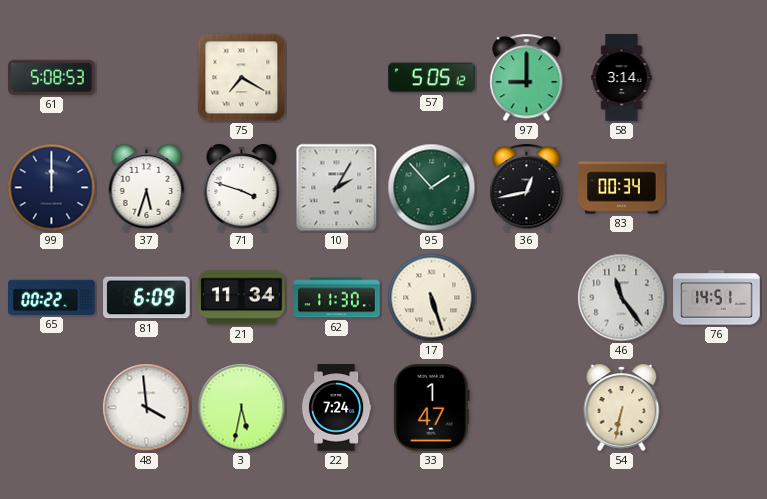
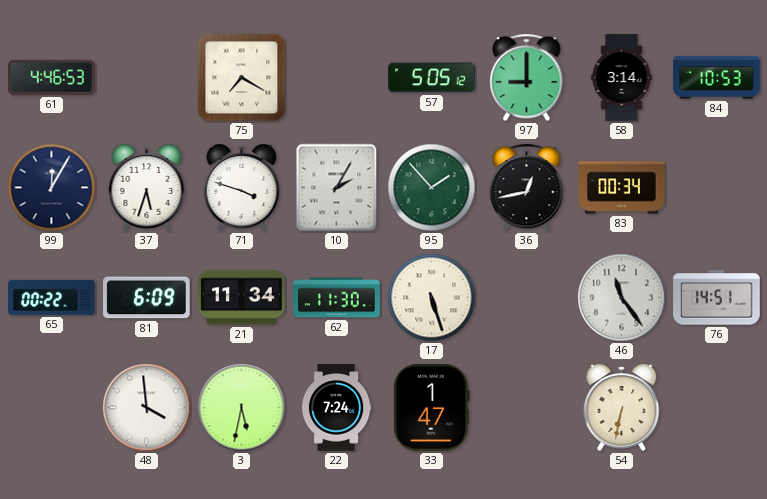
61: 5:08 -> 4:46 (52, 77)
84: none -> 10:53 (717, 78)
99: 12:00 -> 12:05 (52, 188)
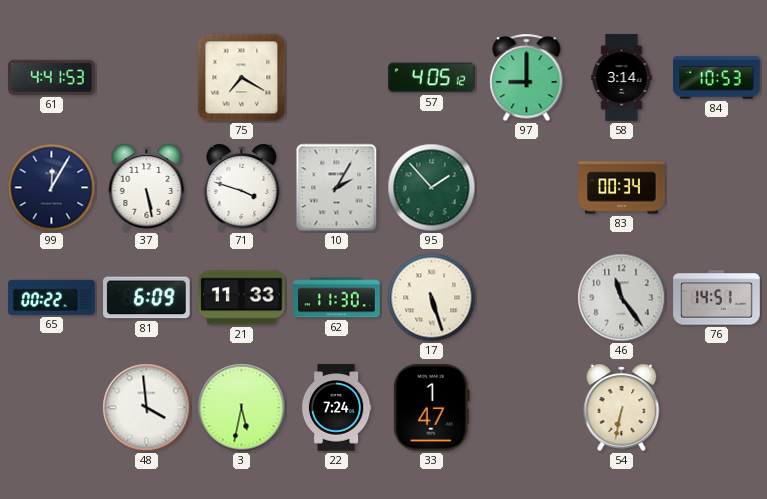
61: 4:46 -> 4:41 (52, 77)
57: 5:05 -> 4:05 (432, 78)
37: 5:33 -> 5:28 (147, 187)
36: 12:43 -> none (527, 188)
21: 11:34 -> 11:33 (242, 298)
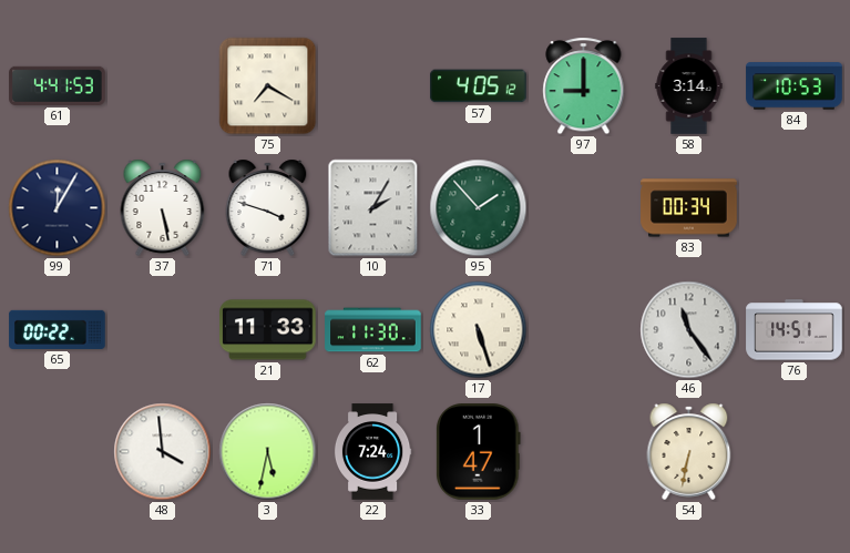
81: 6:09 -> none (147, 298)
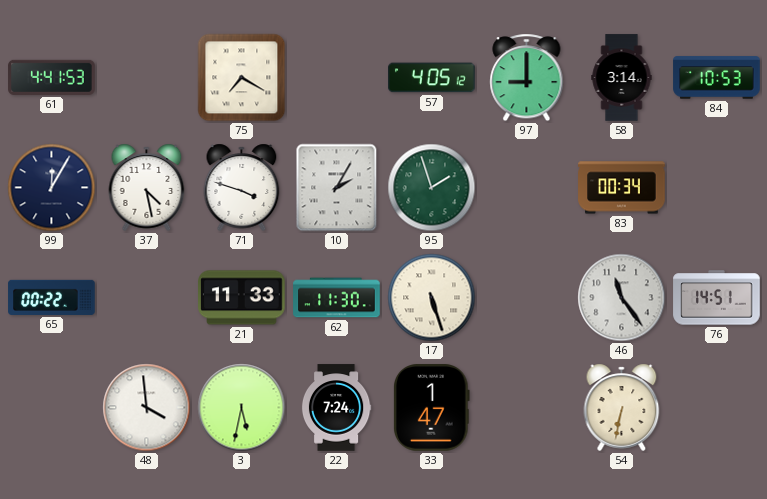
37: 5:28 -> 4:28 (147, 187)
95: 1:53 -> 1:57 (432, 188)
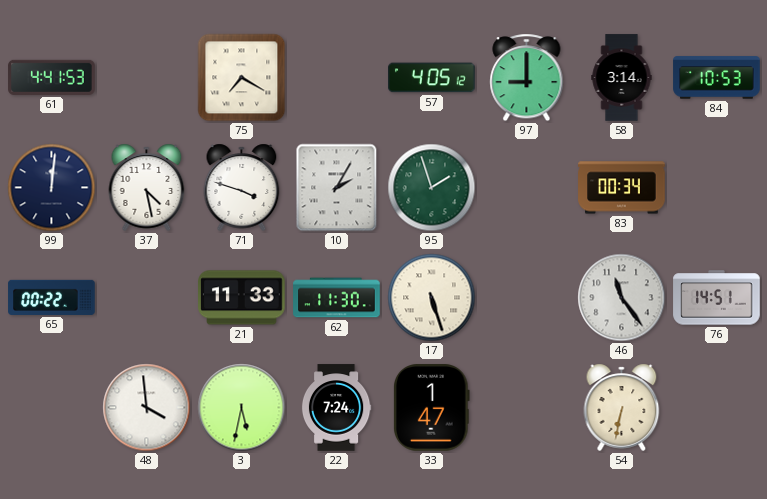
99: 12:05 -> 12:01 (52, 188)
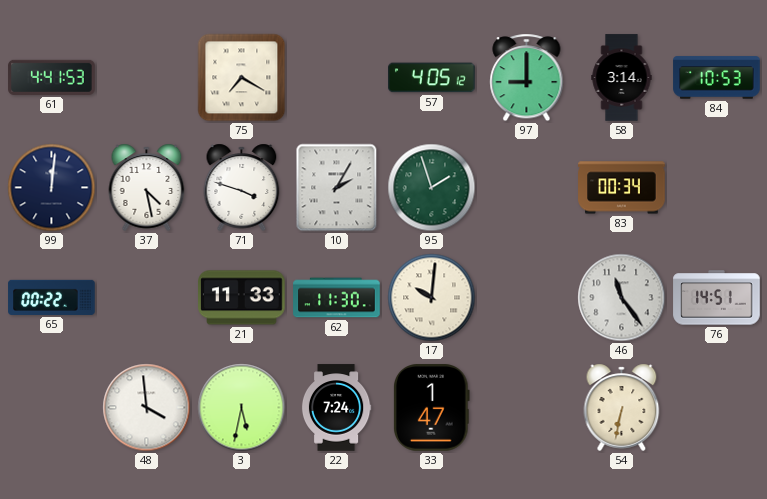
17: 5:27 -> 10:01 (432, 298)
